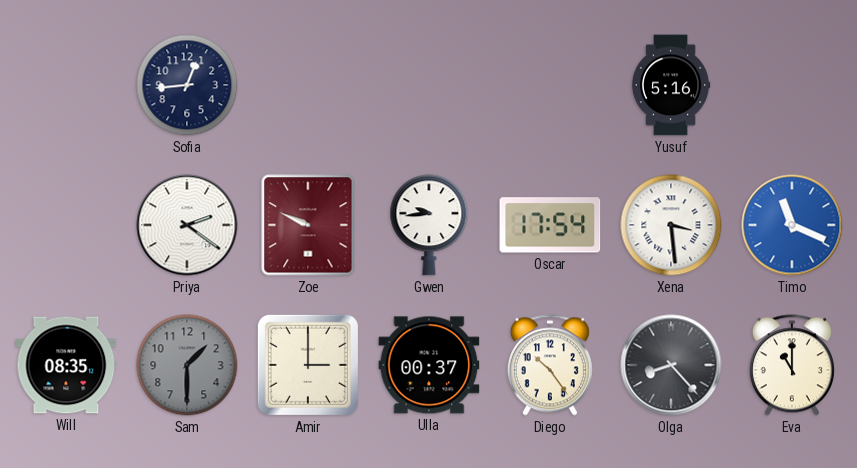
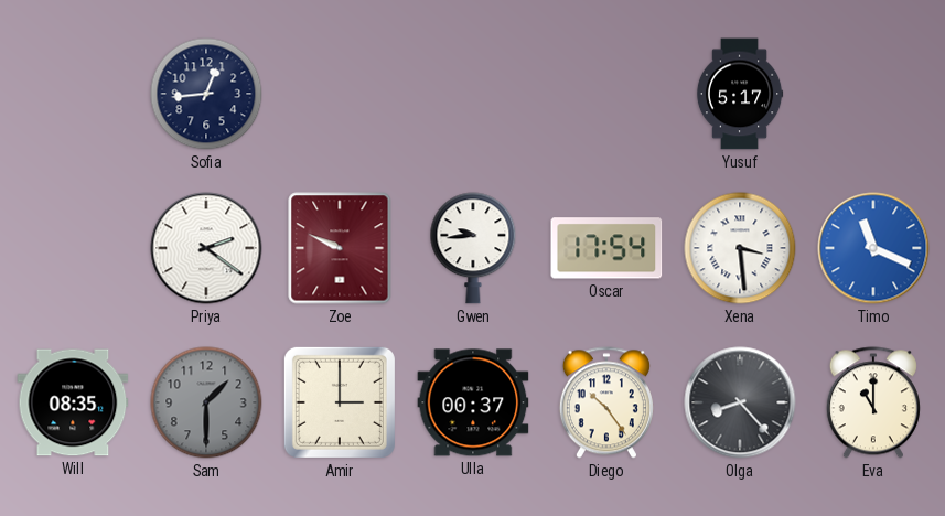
Yusuf: 5:16 -> 5:17 (740, 94)
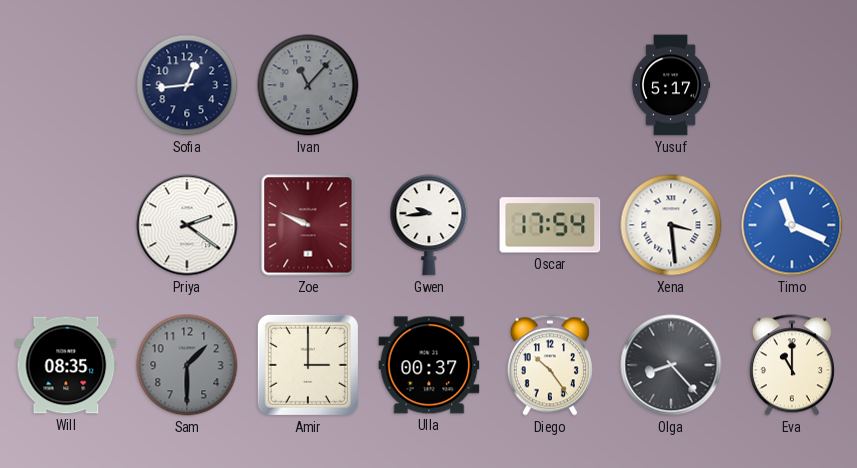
Ivan: none -> 11:07 (308, 85)
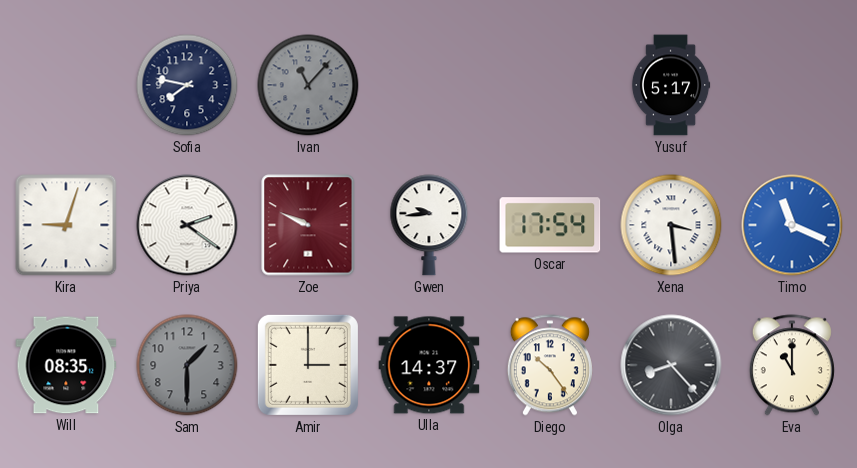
Sofia: 12:44 -> 7:47 (187, 85)
Kira: none -> 9:03 (66, 225)
Ulla: 00:37 -> 14:37 (429, 365)
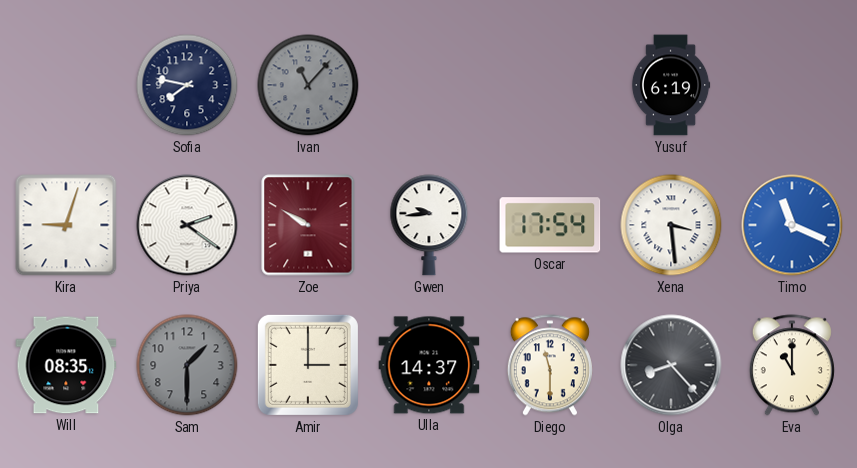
Yusuf: 5:17 -> 6:19 (671, 85)
Zoe: 9:49 -> 9:50 (308, 225)
Diego: 10:24 -> 11:30 (550, 365)
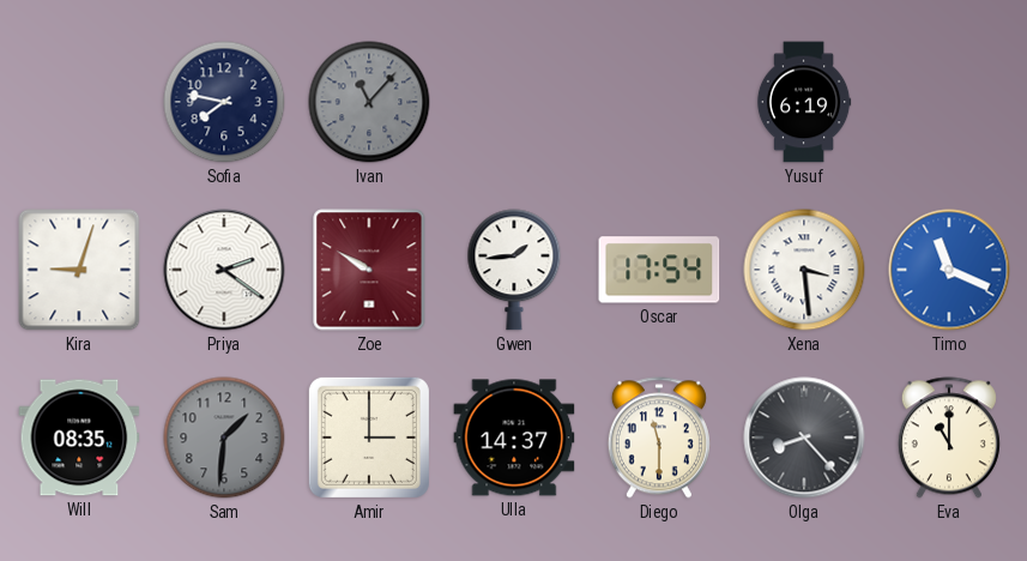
Gwen: 9:44 -> 1:44 (514, 270)
Sam: 1:30 -> 1:31 (224, 438)
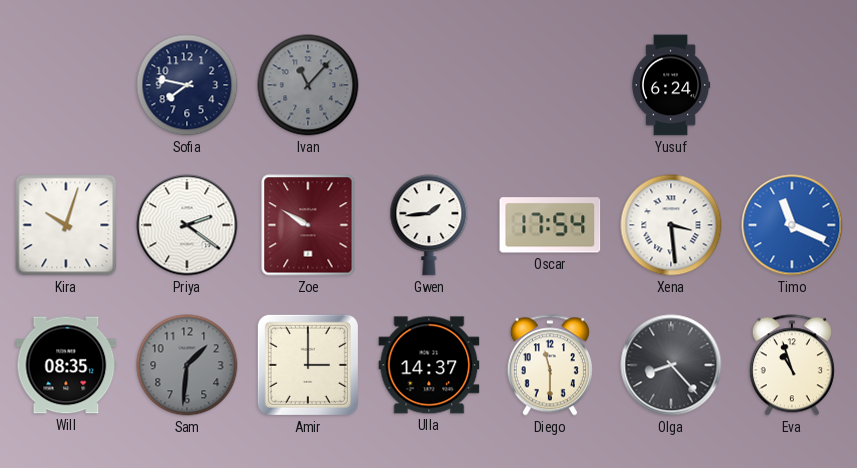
Yusuf: 6:19 -> 6:24 (671, 85)
Kira: 9:03 -> 10:03 (66, 225)
Eva: 11:00 -> 10:57 (792, 365)
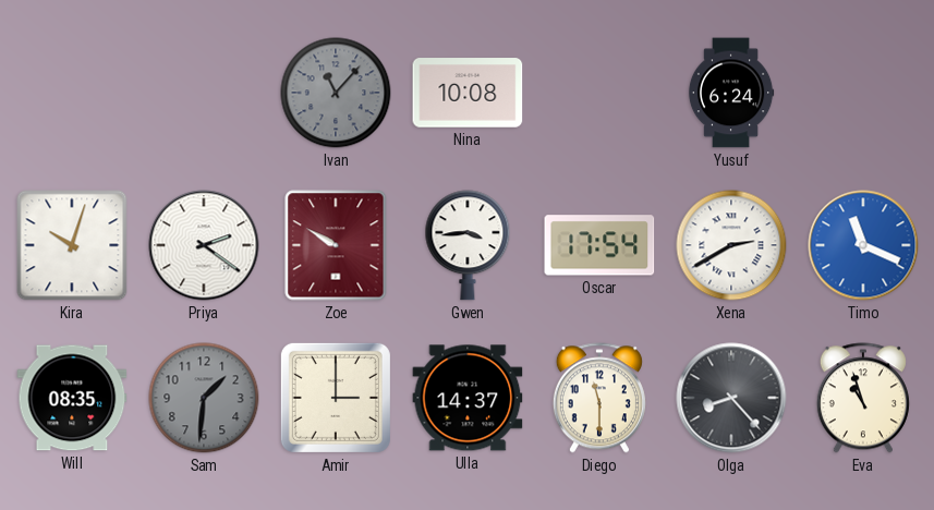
Sofia: 7:47 -> none (187, 85)
Nina: none -> 10:08 (468, 93)
Gwen: 1:44 -> 3:44 (468, 245)
Xena: 3:29 -> 2:40 (731, 245)
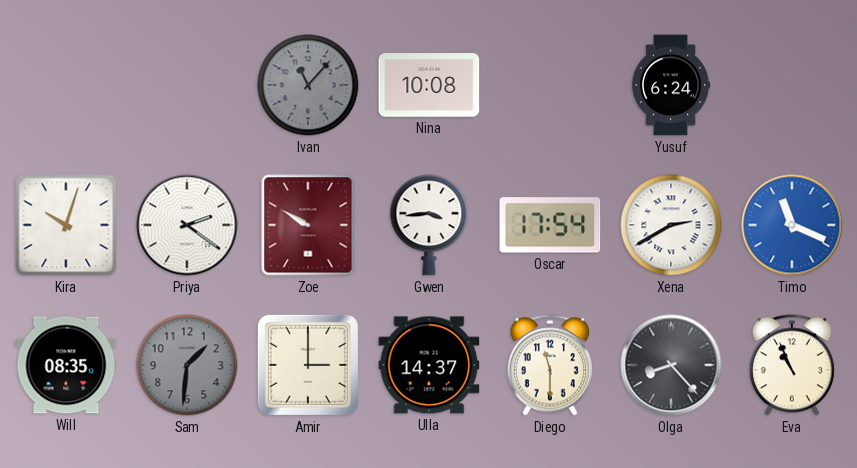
Eva: 10:57 -> 10:56 (792, 365)
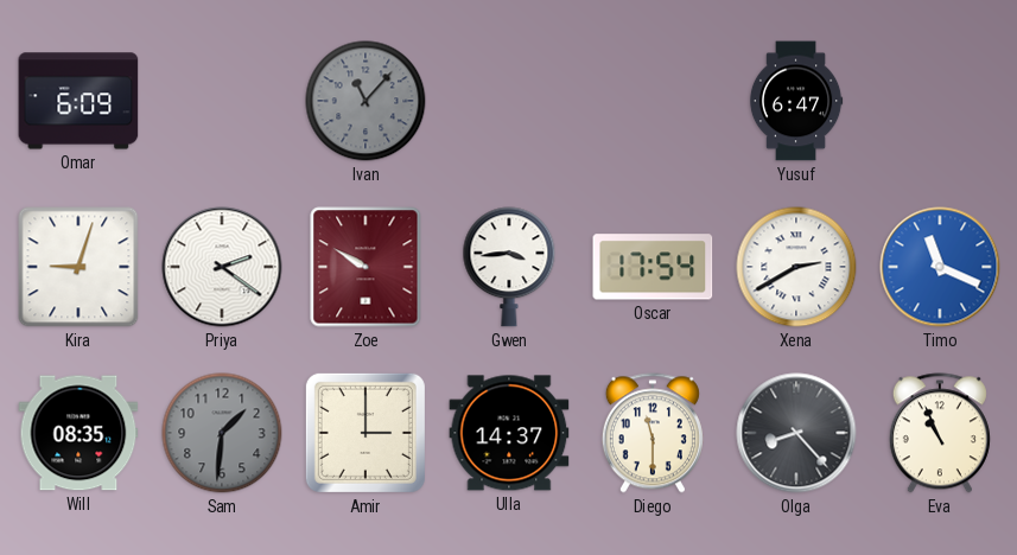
Omar: none -> 6:09 (78, 101)
Nina: 10:08 -> none (429, 85)
Yusuf: 6:24 -> 6:47 (796, 101)
Kira: 10:03 -> 9:03 (78, 267)
